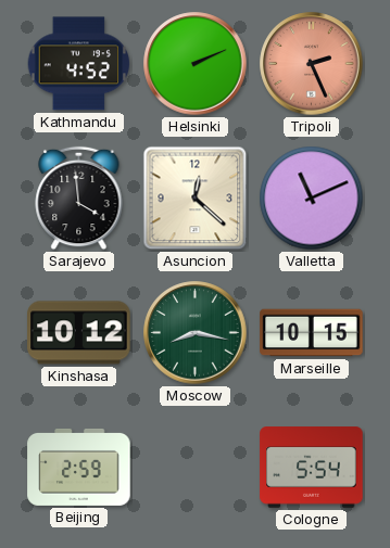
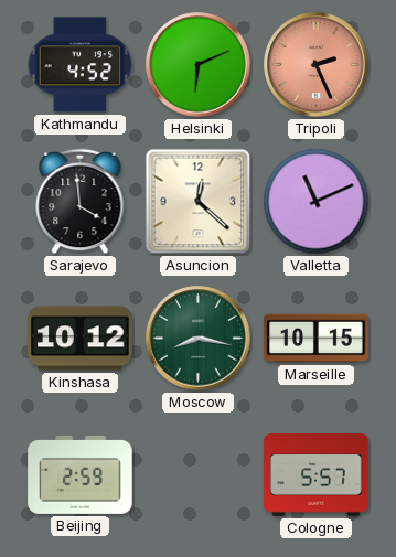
Helsinki: 2:11 -> 6:11 (199, 65)
Cologne: 5:54 -> 5:57 (317, 475)
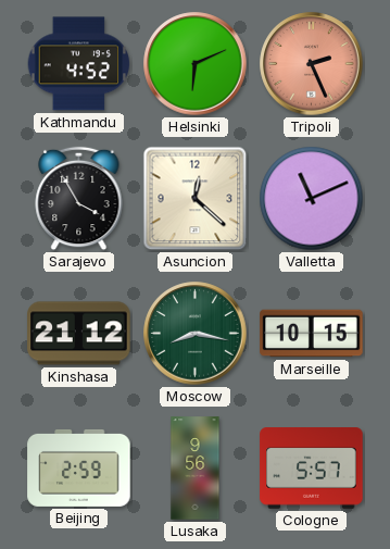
Sarajevo: 3:59 -> 3:55 (79, 199)
Kinshasa: 10:12 -> 21:12 (79, 334)
Lusaka: none -> 9:56 (196, 469)
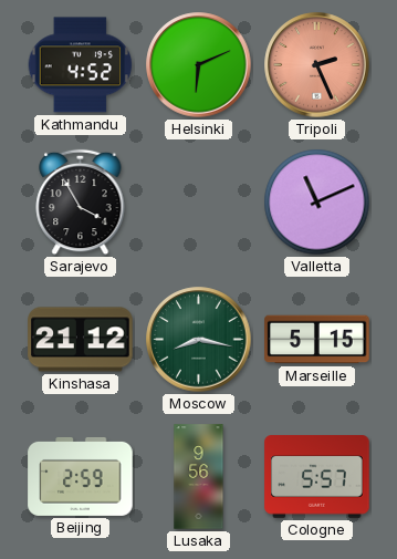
Asuncion: 12:22 -> none (196, 199)
Marseille: 10:15 -> 5:15 (317, 340)
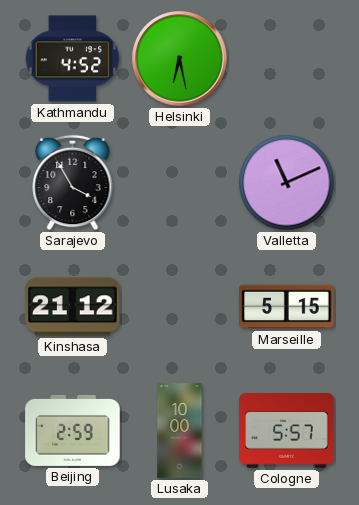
Helsinki: 6:11 -> 6:28 (180, 59)
Tripoli: 2:26 -> none (317, 65)
Moscow: 8:17 -> none (199, 340)
Lusaka: 9:56 -> 10:00 (180, 431)
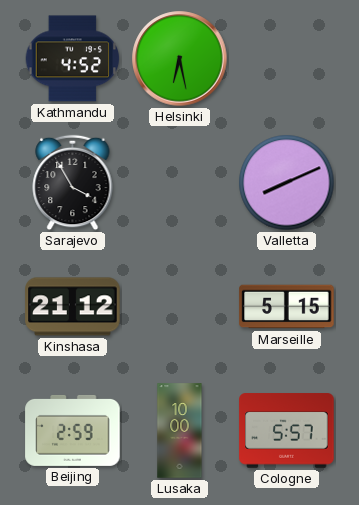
Valletta: 11:11 -> 8:11 (287, 183)
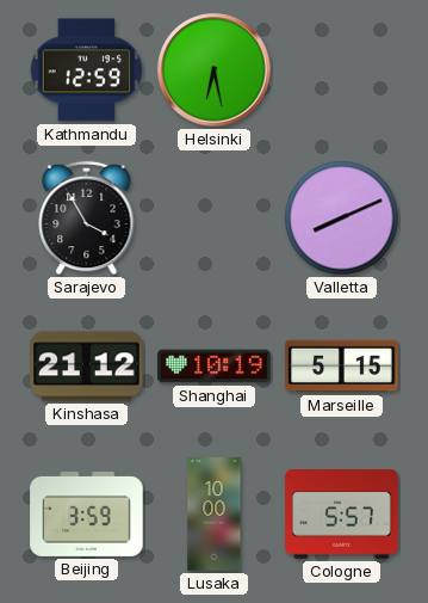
Kathmandu: 4:52 -> 12:59 (87, 70)
Shanghai: none -> 10:19 (215, 367)
Beijing: 2:59 -> 3:59 (87, 513)
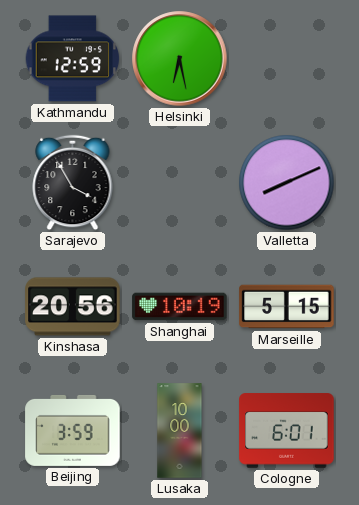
Kinshasa: 21:12 -> 20:56 (73, 307)
Cologne: 5:57 -> 6:01 (287, 431)
